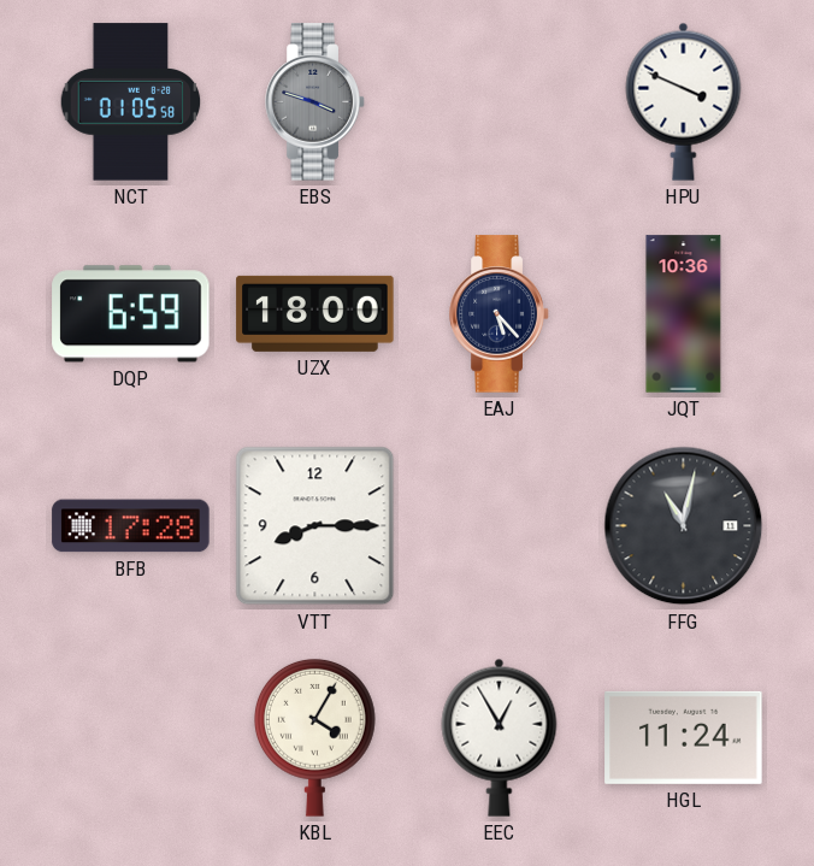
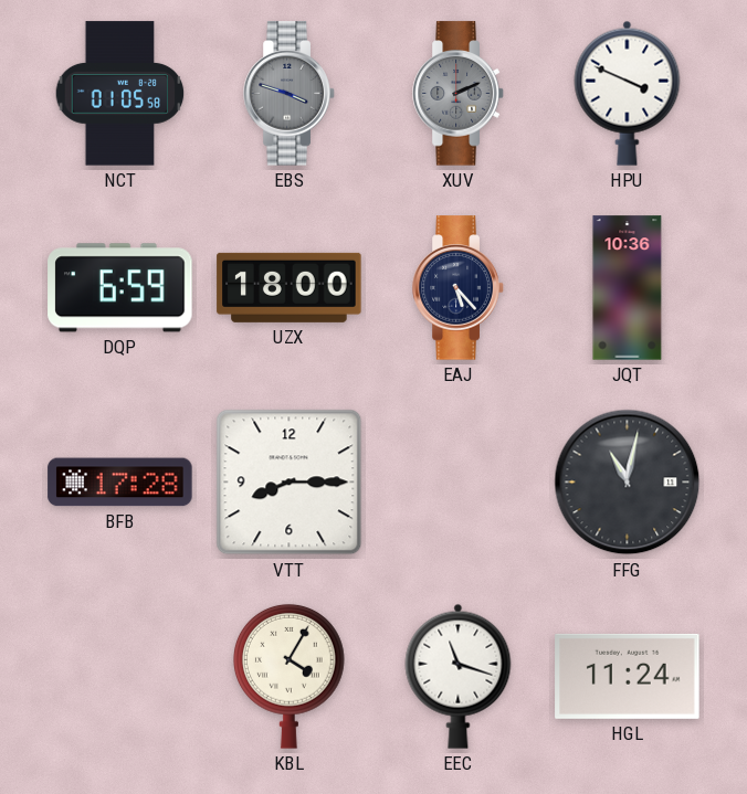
XUV: none -> 2:11 (459, 94)
EEC: 12:55 -> 11:18 (459, 676)
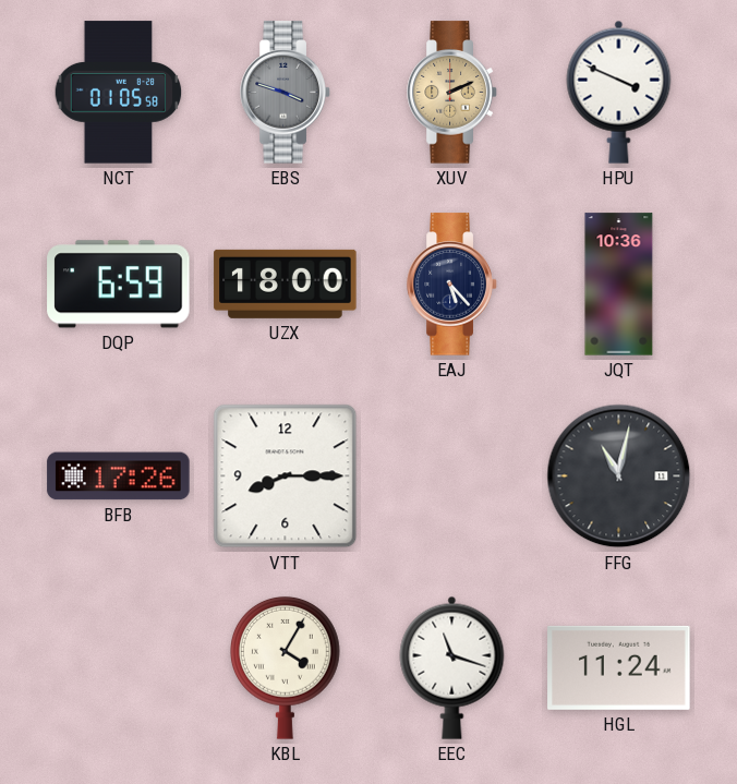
XUV dial: grey -> champagne (452, 93)
BFB: 17:28 -> 17:26 (119, 477)
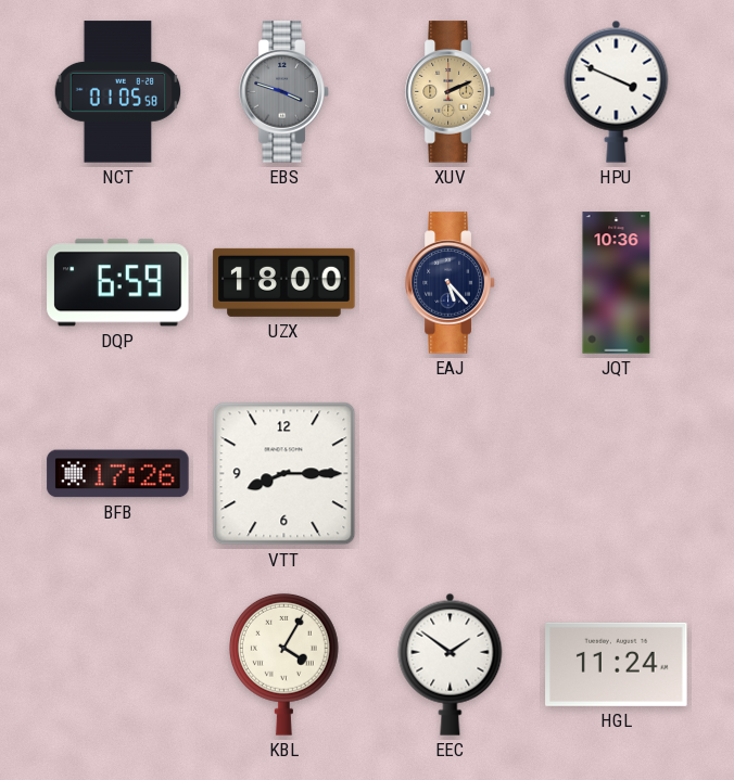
FFG: 11:02 -> none (619, 477)
EEC: 11:18 -> 1:51 (451, 664)
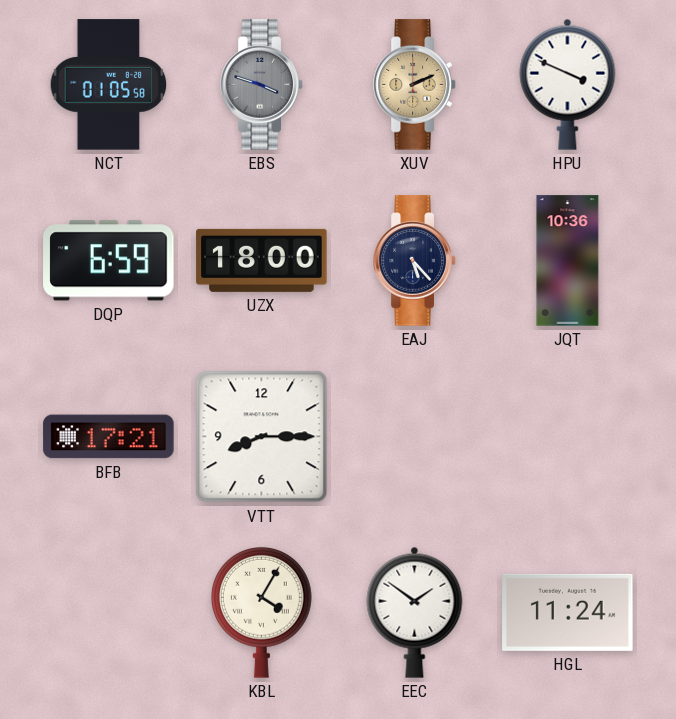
BFB: 17:26 -> 17:21 (109, 437)
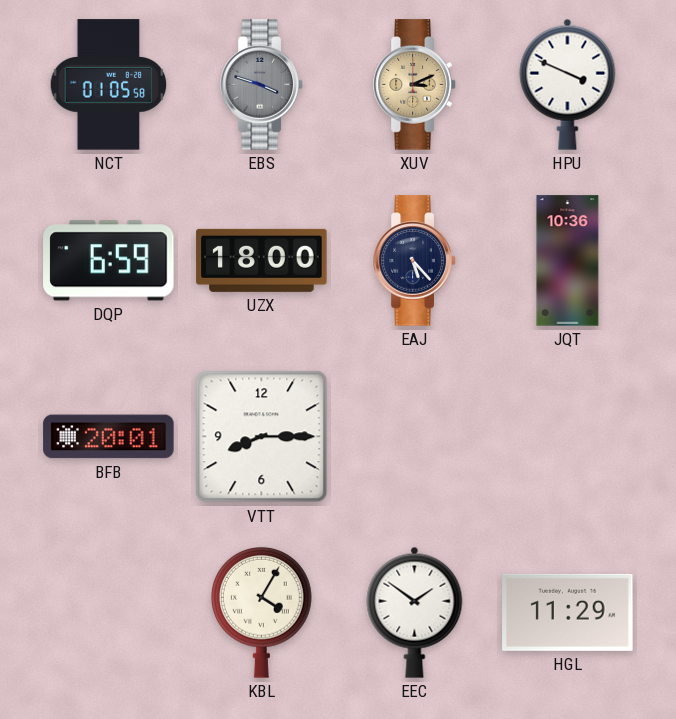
XUV: 2:11 -> 3:11 (415, 85)
BFB: 17:21 -> 20:01 (109, 437)
HGL: 11:24 -> 11:29 (568, 612)
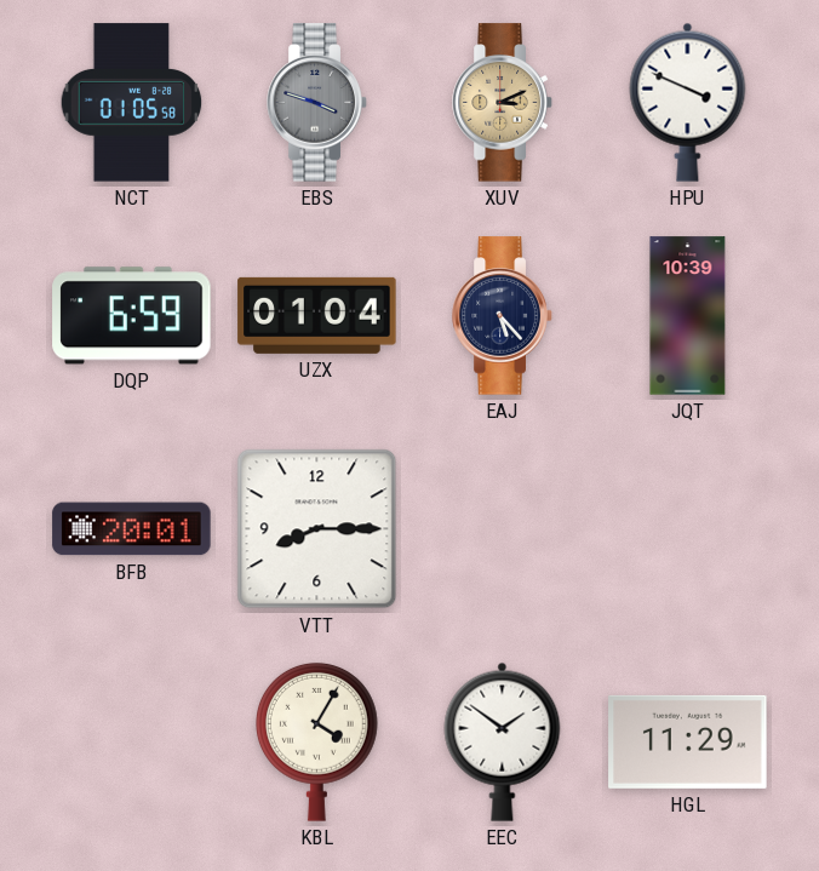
UZX: 18:00 -> 01:04 (317, 315)
JQT: 10:36 -> 10:39 (688, 316)
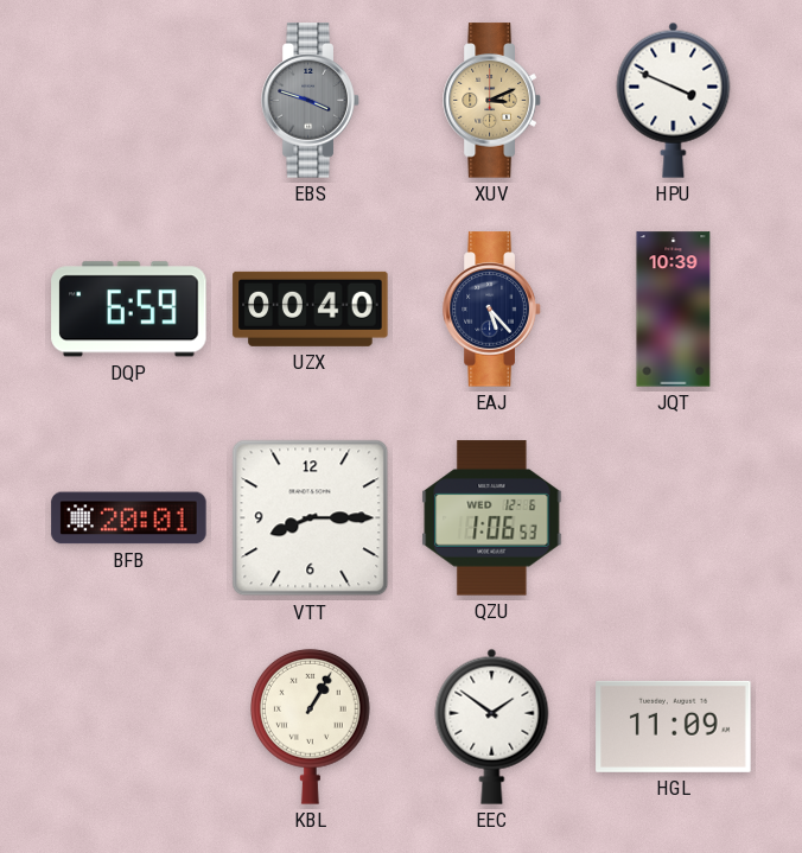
NCT: 01:05 -> none (132, 103)
UZX: 01:04 -> 00:40 (311, 308)
QZU: none -> 1:06 (492, 518)
KBL: 4:05 -> 1:05 (311, 726)
HGL: 11:29 -> 11:09 (674, 726)
